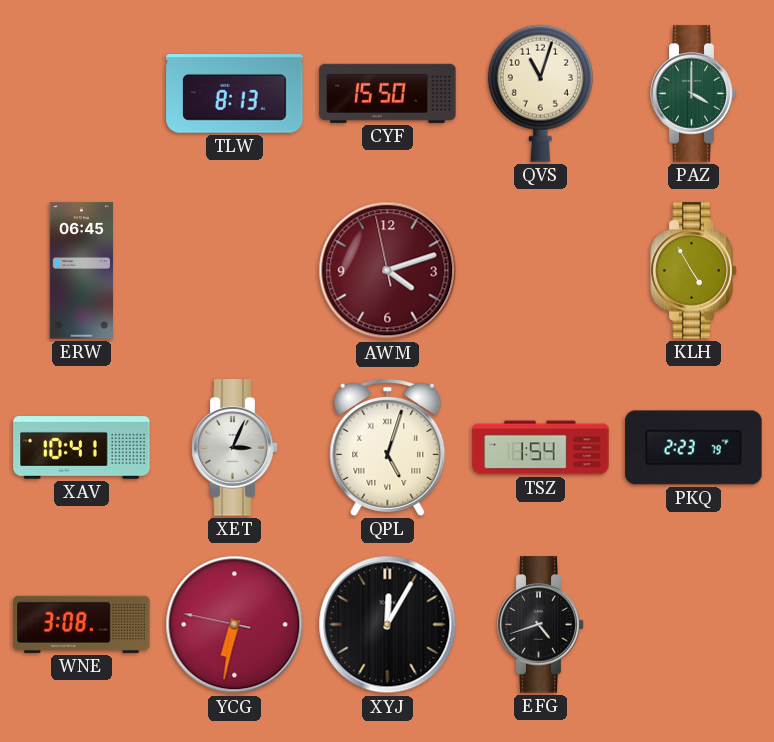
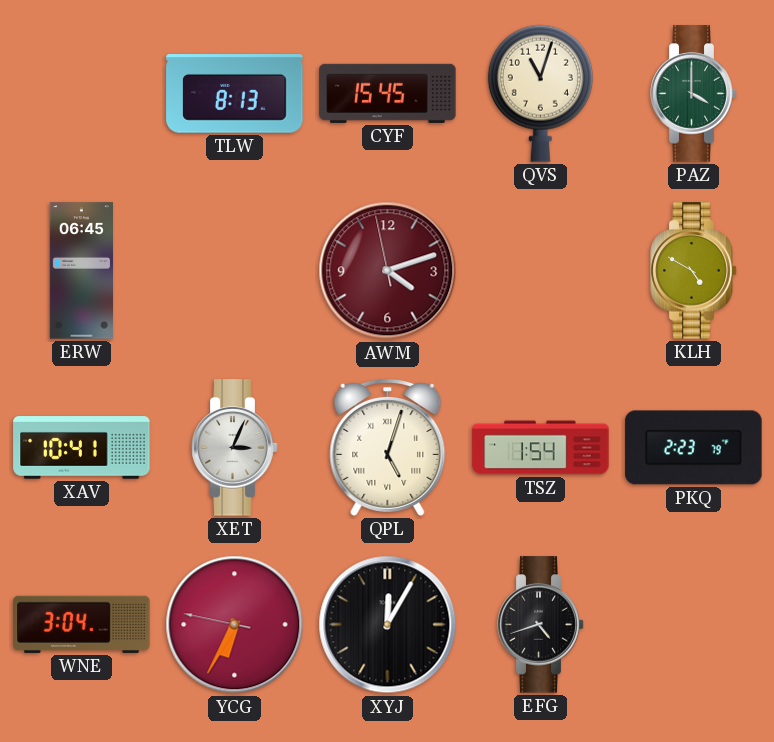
CYF: 15:50 -> 15:45 (388, 93)
KLH: 4:55 -> 4:50 (694, 271)
WNE: 3:08 -> 3:04 (82, 624)
YCG: 6:31 -> 6:34 (235, 625)
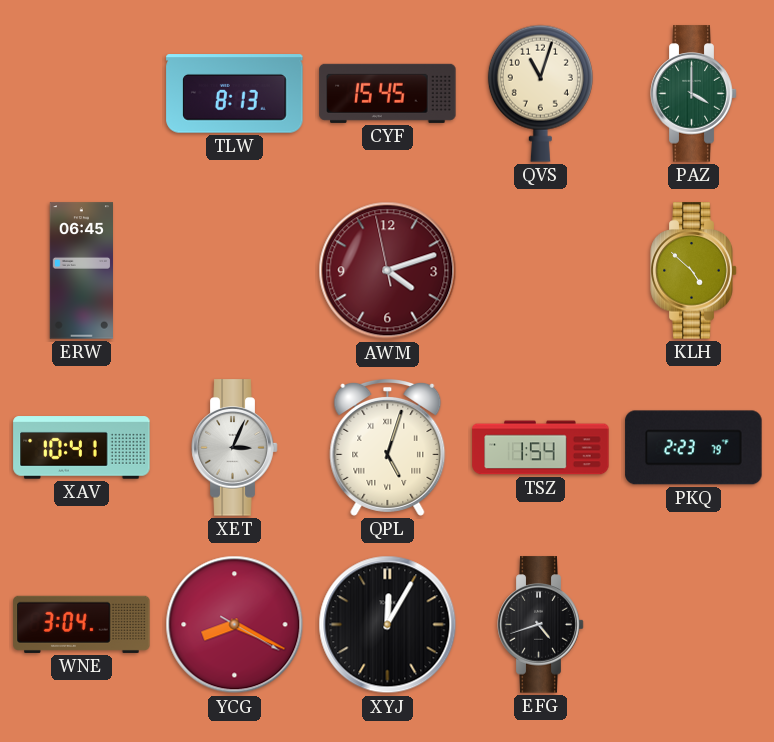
KLH: 4:50 -> 4:52 (694, 271)
YCG: 6:34 -> 8:19 (235, 625)
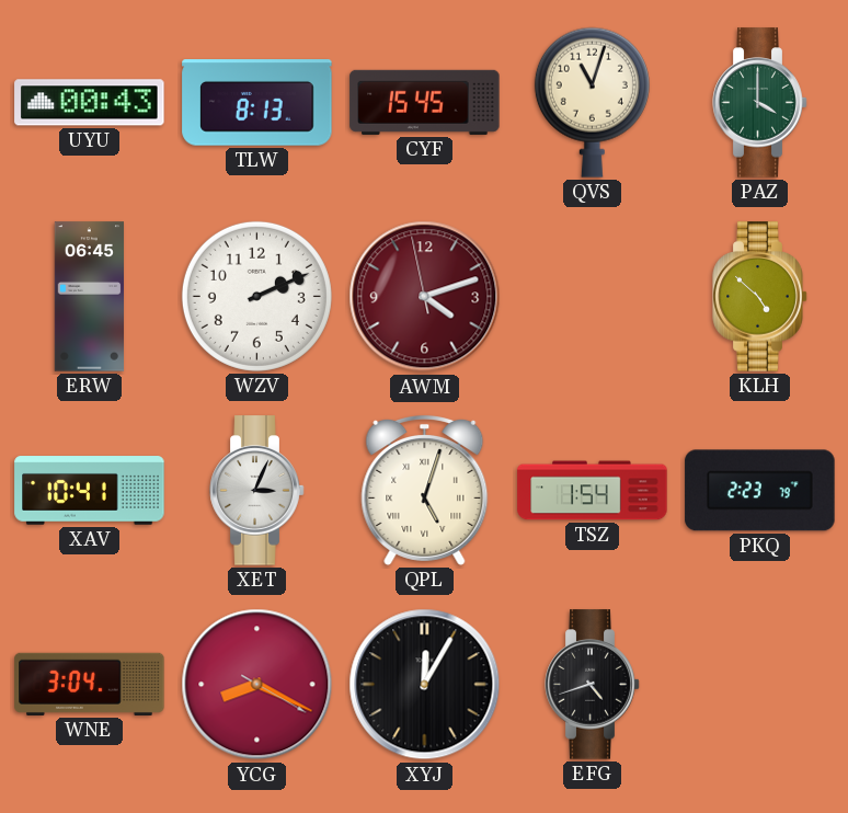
UYU: none -> 00:43 (90, 103)
WZV: none -> 2:11 (256, 296)
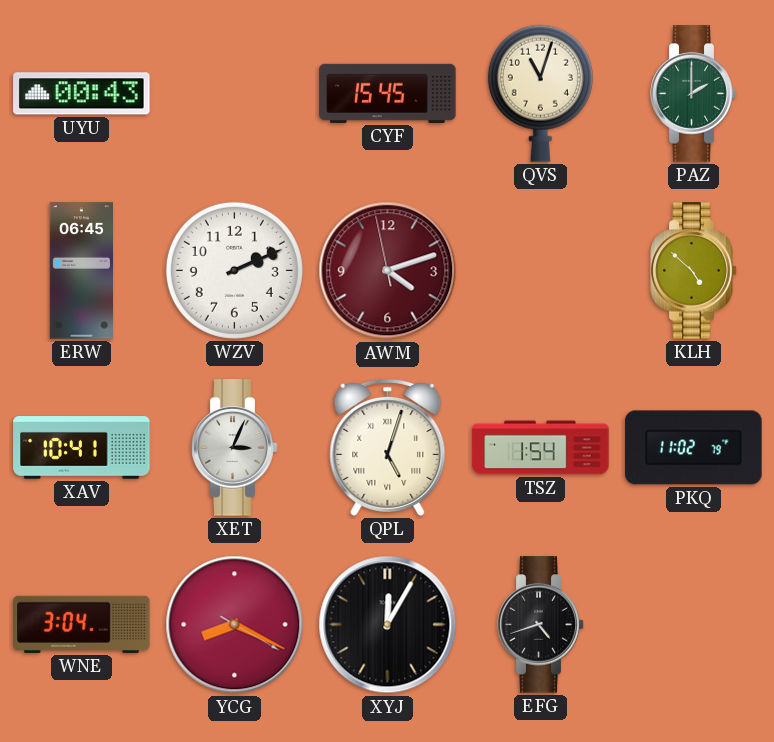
TLW: 8:13 -> none (257, 103)
PAZ: 4:00 -> 2:00 (694, 94)
PKQ: 2:23 -> 11:02 (694, 448)
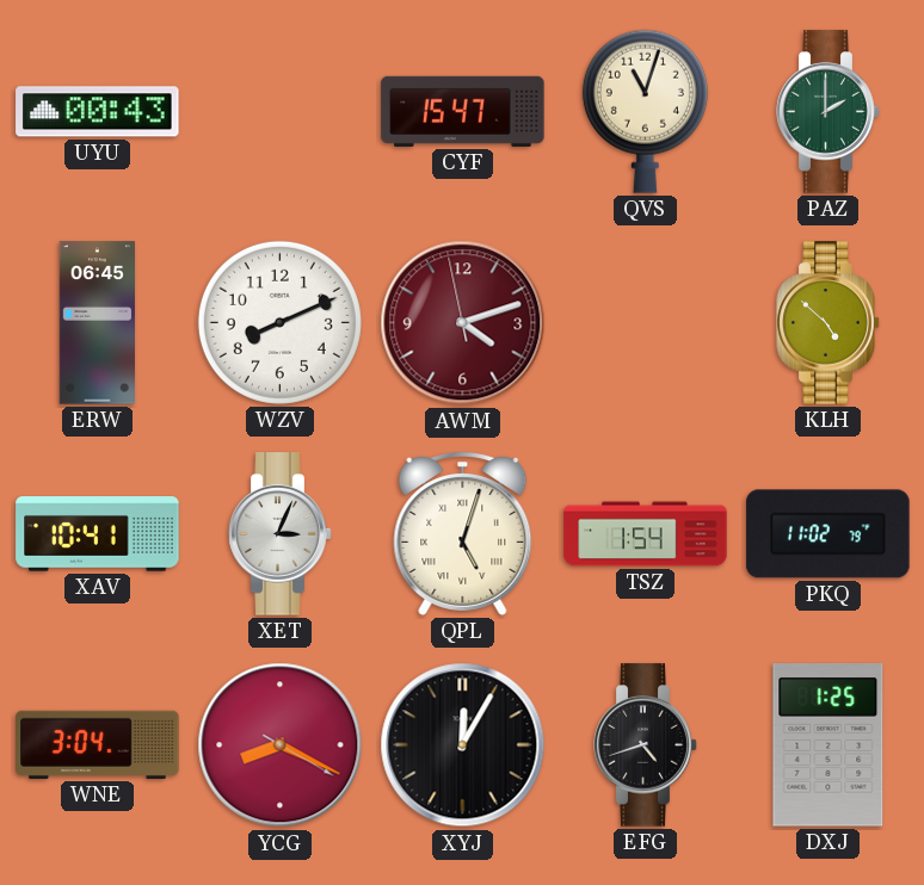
CYF: 15:45 -> 15:47 (463, 111)
WZV: 2:11 -> 8:11 (279, 322)
DXJ: none -> 1:25 (828, 745)
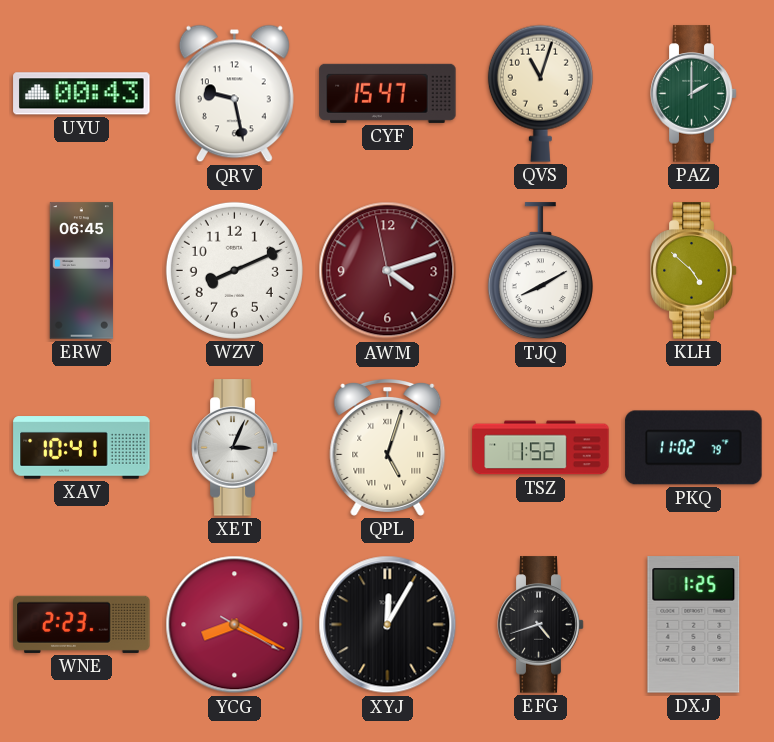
QRV: none -> 9:28 (234, 94)
TJQ: none -> 8:10 (540, 271)
TSZ: 1:54 -> 1:52 (541, 448)
WNE: 3:04 -> 2:23 (82, 624)
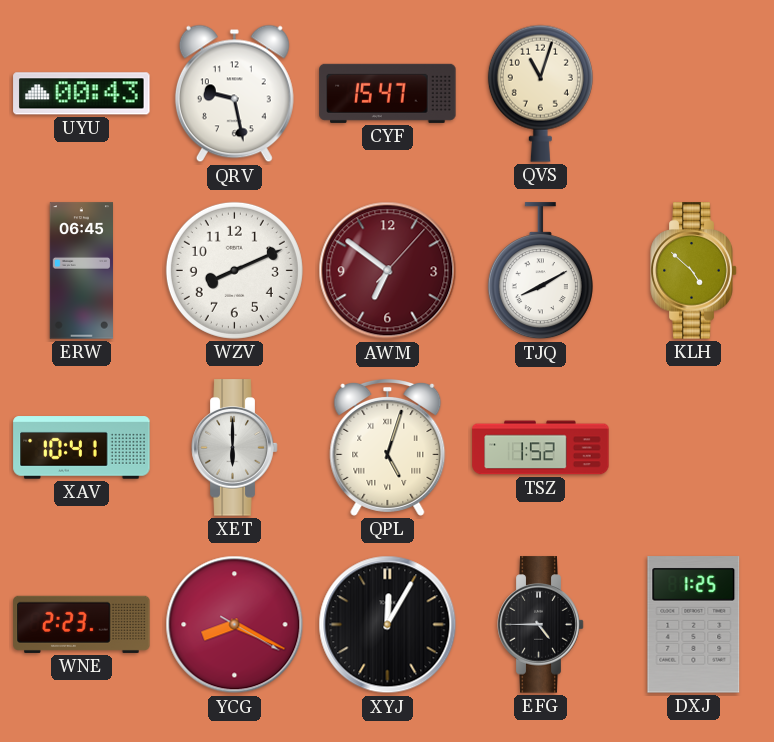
PAZ: 2:00 -> none (694, 94)
AWM: 4:11 -> 6:51 (388, 271)
XET: 3:04 -> 6:00 (235, 448)
PKQ: 11:02 -> none (694, 448)
EFG: 4:42 -> 4:45 (541, 625)
